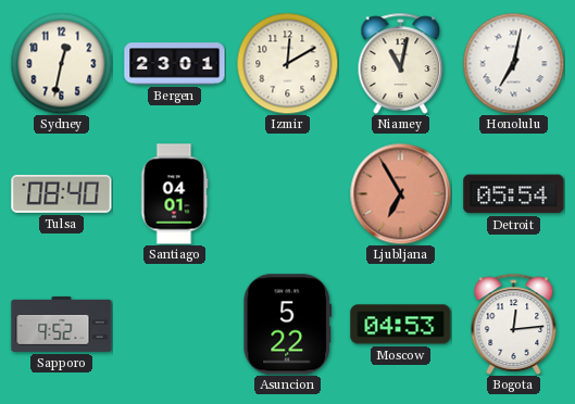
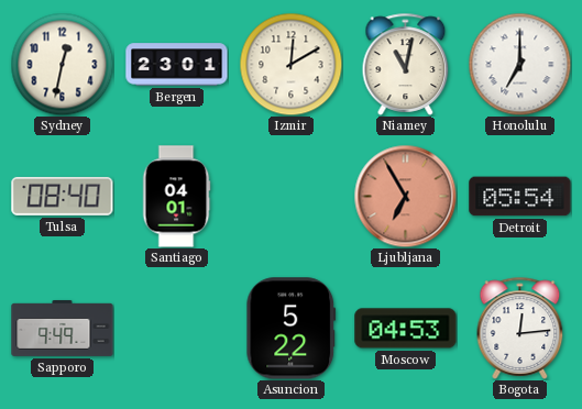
Honolulu: 7:02 -> 7:00 (519, 64)
Sapporo: 9:52 -> 9:49 (63, 328)
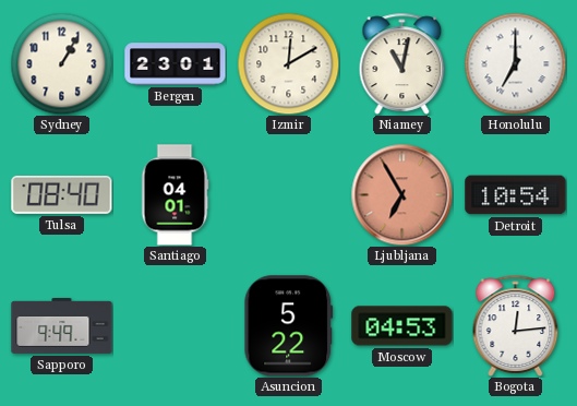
Sydney: 12:32 -> 1:05 (61, 63)
Detroit: 05:54 -> 10:54 (516, 195)
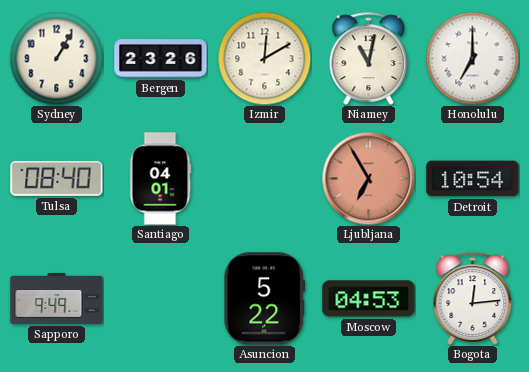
Bergen: 23:01 -> 23:26 (161, 59)
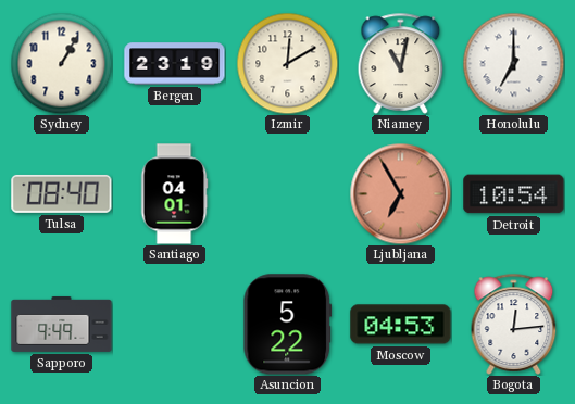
Bergen: 23:26 -> 23:19 (175, 64)
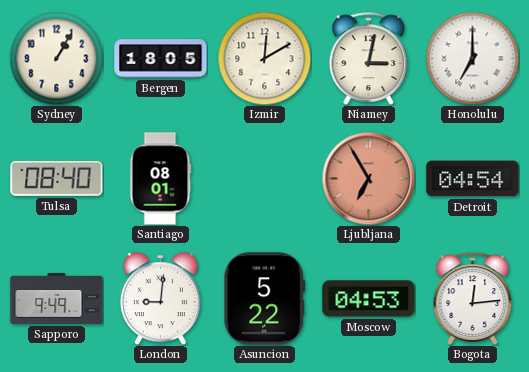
Bergen: 23:19 -> 18:05 (161, 59)
Niamey: 11:02 -> 3:02 (369, 58)
Santiago: 04:01 -> 08:01 (160, 179)
Detroit: 10:54 -> 04:54 (473, 179)
London: none -> 9:01 (160, 298)
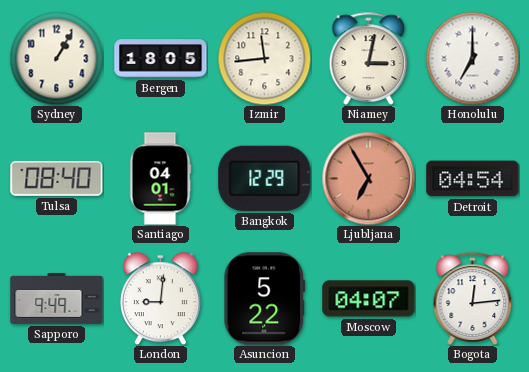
Izmir: 12:10 -> 11:44 (264, 58)
Santiago: 08:01 -> 04:01 (160, 179)
Bangkok: none -> 12:29 (265, 178)
Moscow: 04:53 -> 04:07 (369, 299)
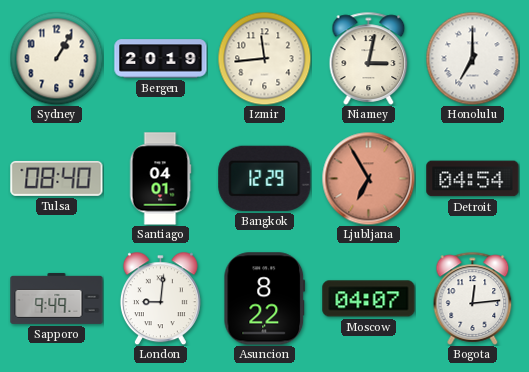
Bergen: 18:05 -> 20:19 (161, 59)
Asuncion: 5:22 -> 8:22 (265, 299)
